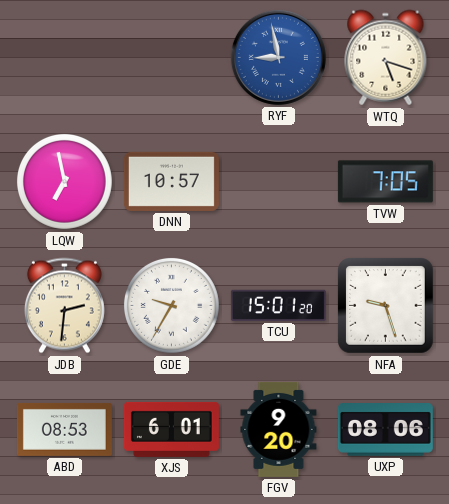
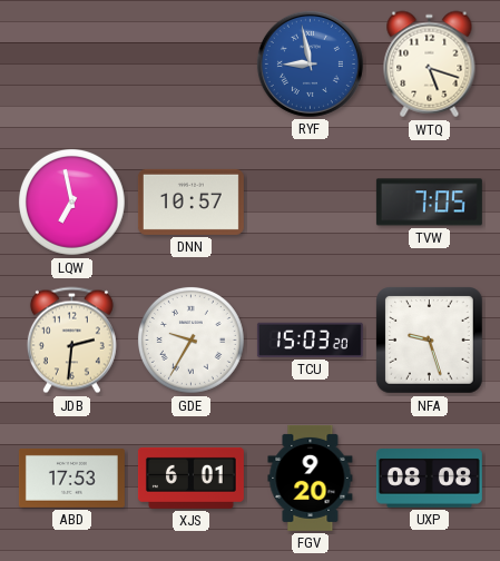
TCU: 15:01 -> 15:03 (310, 339)
ABD: 08:53 -> 17:53 (71, 478)
UXP: 08:06 -> 08:08 (429, 479)
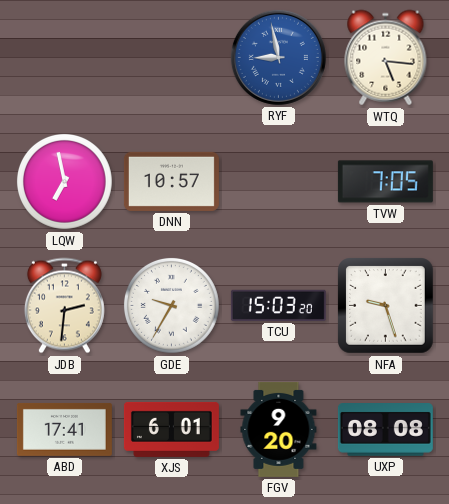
WTQ: 5:18 -> 5:16 (386, 58)
ABD: 17:53 -> 17:41 (64, 429)
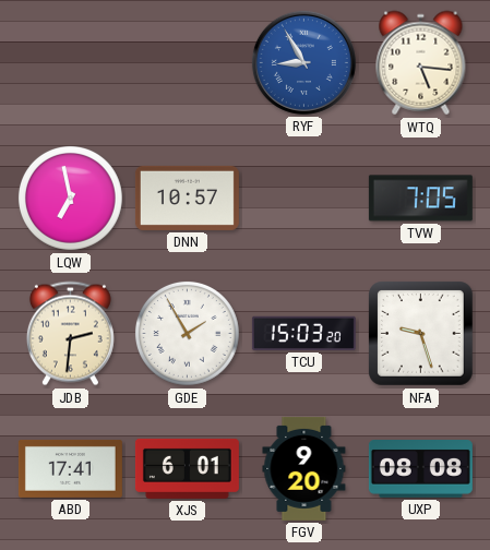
RYF: 8:58 -> 8:55 (303, 62)
GDE: 9:35 -> 1:55 (187, 333)
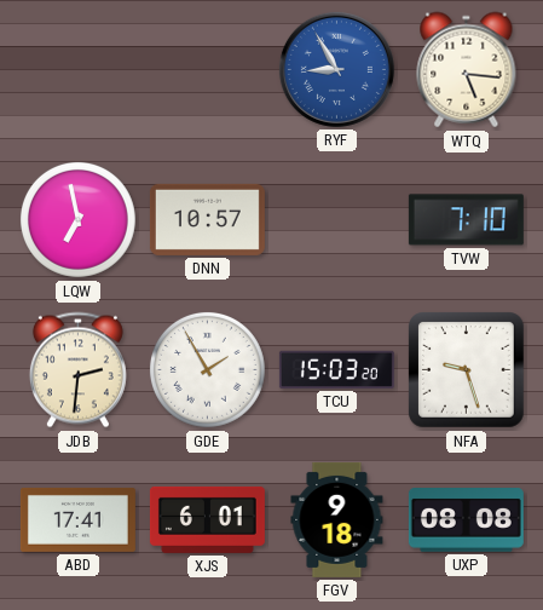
TVW: 7:05 -> 7:10 (466, 220)
FGV: 9:20 -> 9:18 (337, 519)
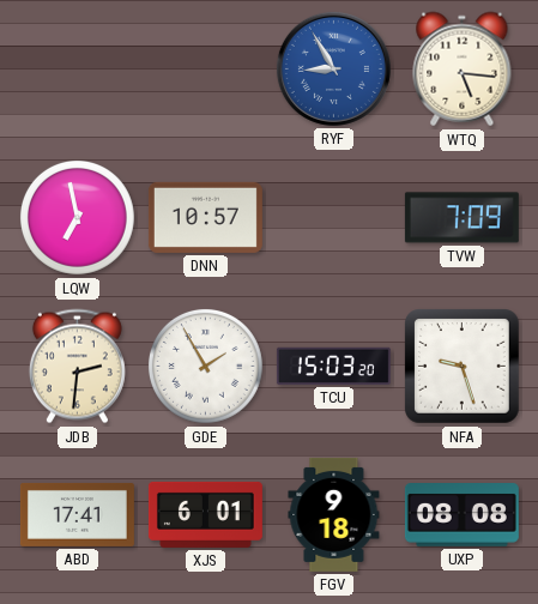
TVW: 7:10 -> 7:09 (461, 218)
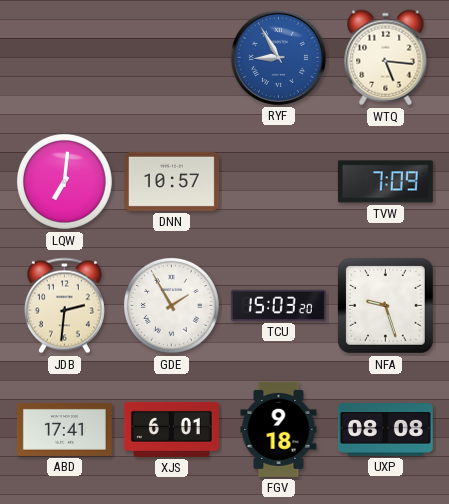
LQW: 6:58 -> 7:01 (64, 181)
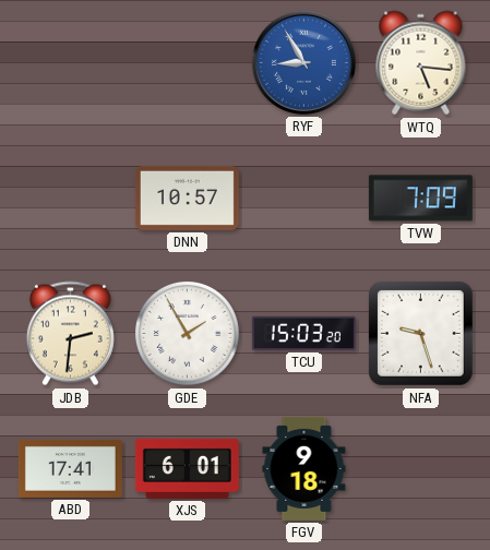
LQW: 7:01 -> none (64, 181)
UXP: 08:08 -> none (385, 430)
